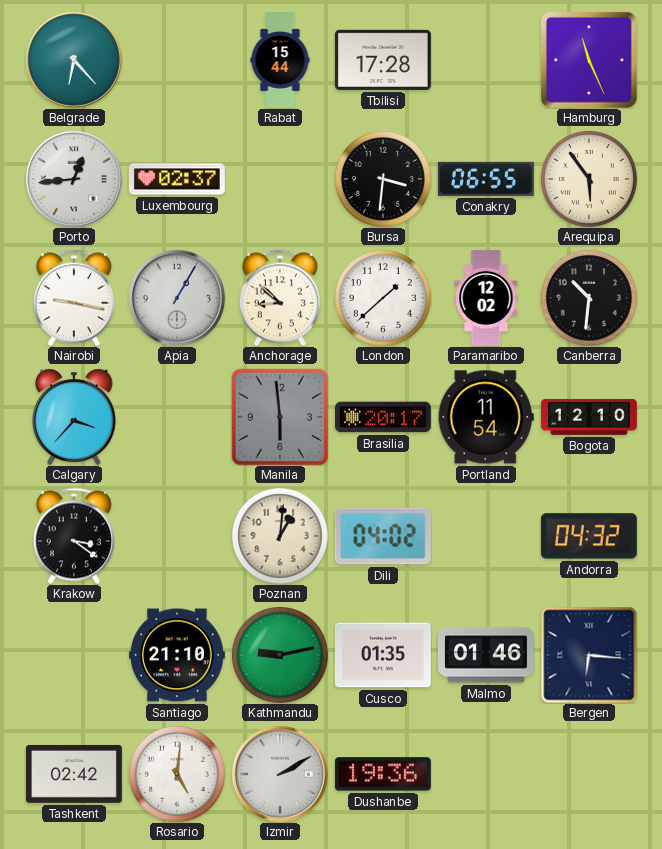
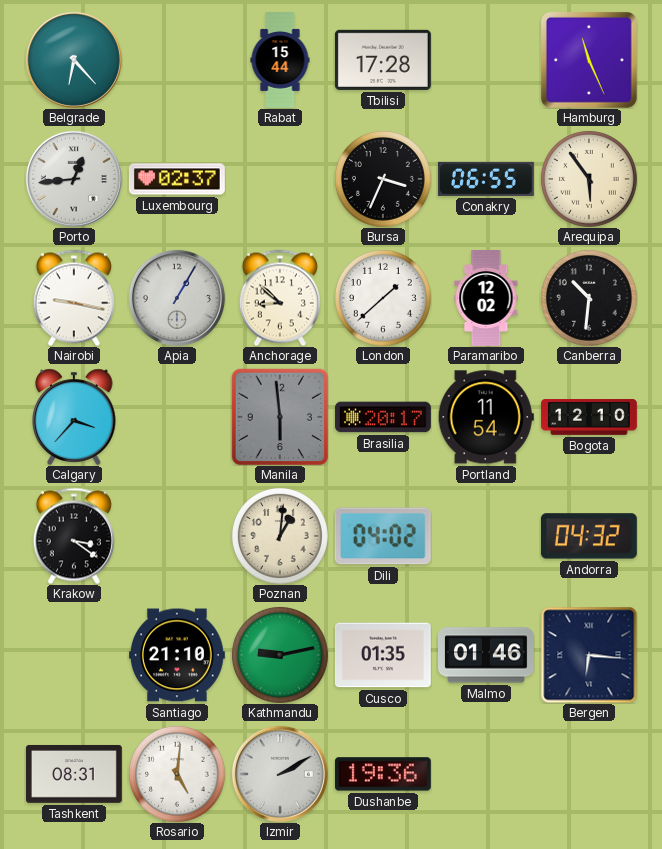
Bursa: 3:31 -> 3:34 (383, 179)
Tashkent: 02:42 -> 08:31 (74, 774)
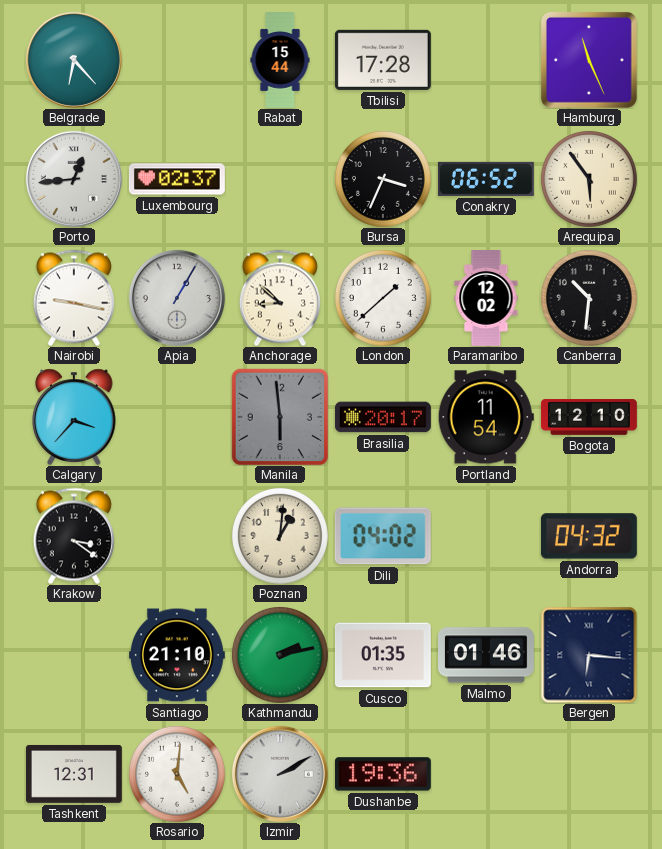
Conakry: 06:55 -> 06:52 (486, 179)
Kathmandu: 9:13 -> 2:13 (280, 655)
Tashkent: 08:31 -> 12:31 (74, 774)
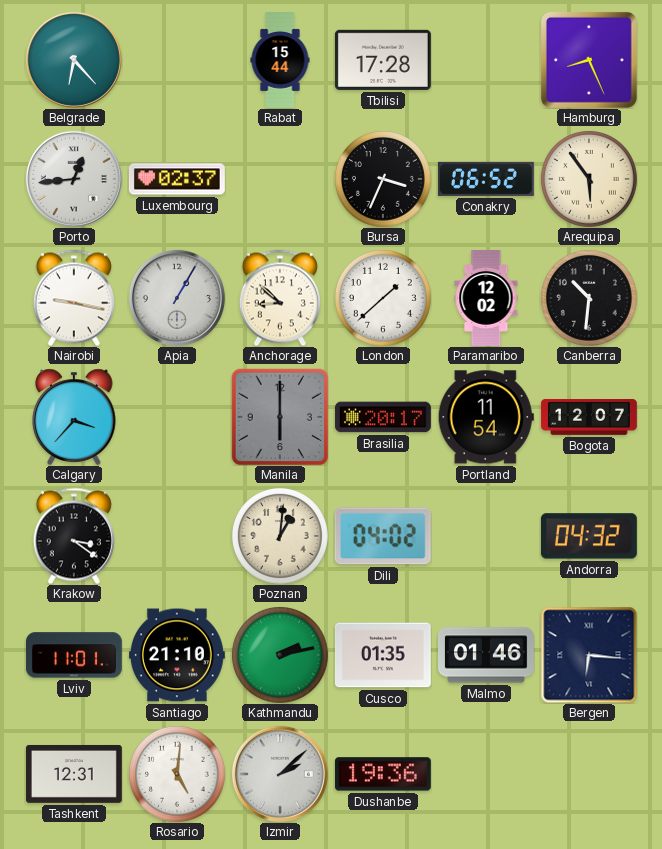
Hamburg: 11:26 -> 8:26 (589, 60)
Manila: 5:59 -> 6:00 (280, 417)
Bogota: 12:10 -> 12:07 (590, 418)
Lviv: none -> 11:01 (74, 655)
Izmir: 2:10 -> 2:08 (280, 774)
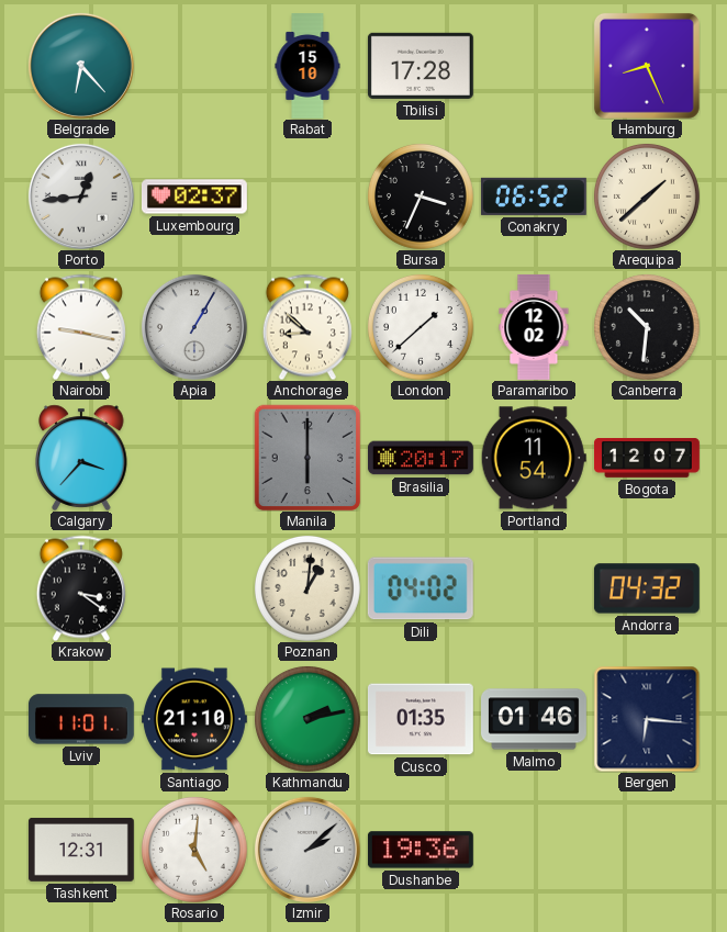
Rabat: 15:44 -> 15:10 (307, 67)
Arequipa: 5:54 -> 1:38 (647, 196)
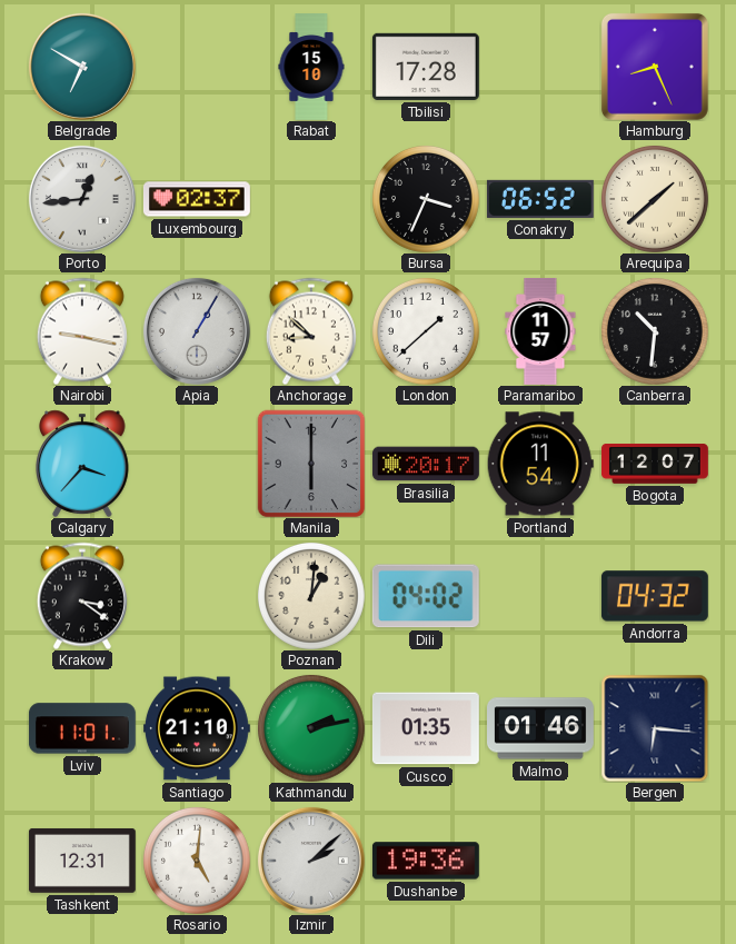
Belgrade: 6:23 -> 6:50 (82, 67)
Paramaribo: 12:02 -> 11:57 (540, 331)
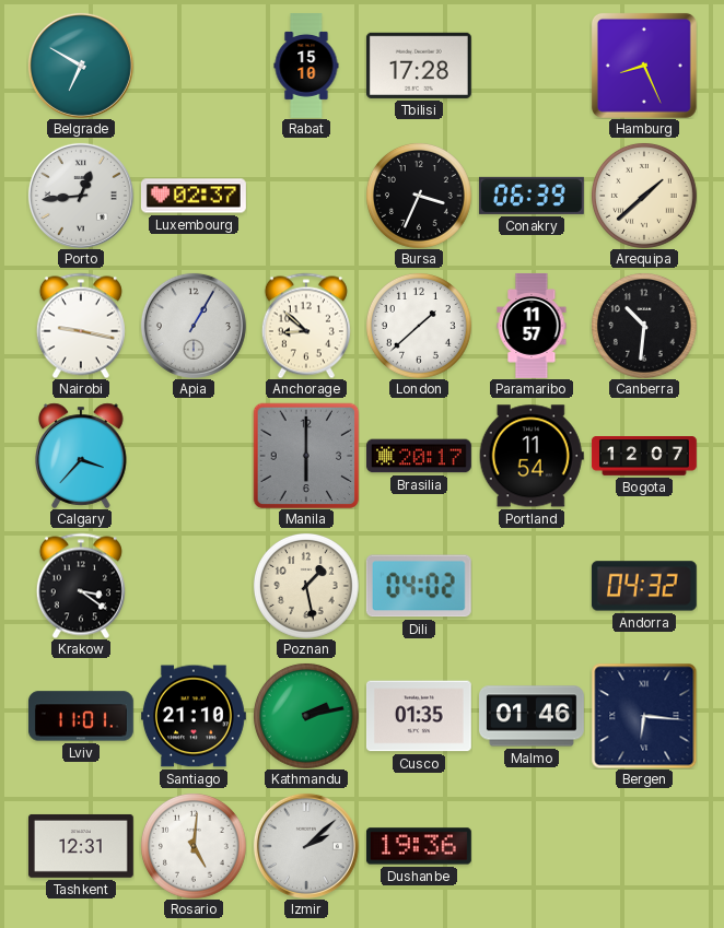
Conakry: 06:52 -> 06:39 (532, 196)
Poznan: 1:01 -> 1:28 (306, 586)
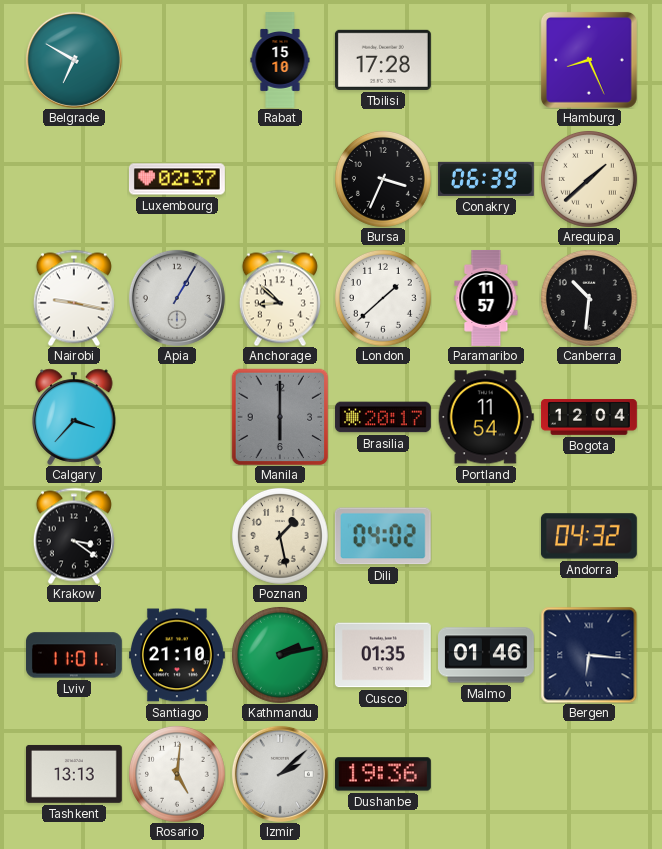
Porto: 12:44 -> none (81, 196)
Bogota: 12:07 -> 12:04 (590, 418)
Tashkent: 12:31 -> 13:13 (74, 774)
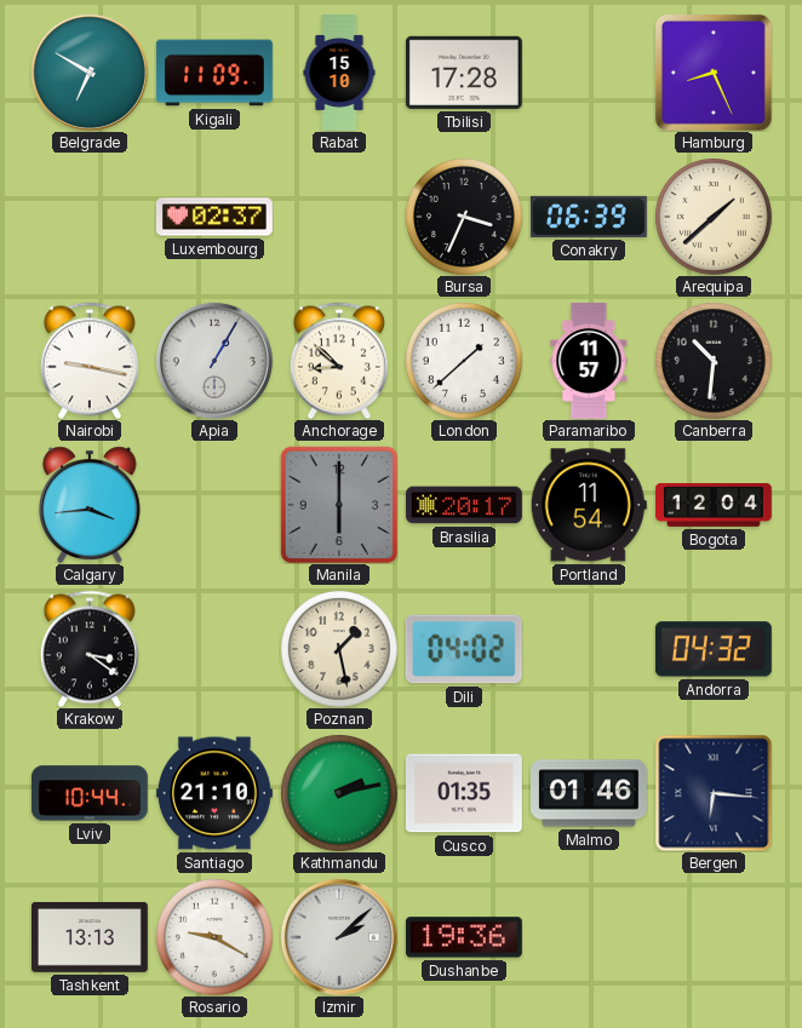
Kigali: none -> 11:09 (214, 73)
Calgary: 3:37 -> 3:44 (90, 505)
Lviv: 11:01 -> 10:44 (90, 793)
Rosario: 5:01 -> 9:20 (214, 937)
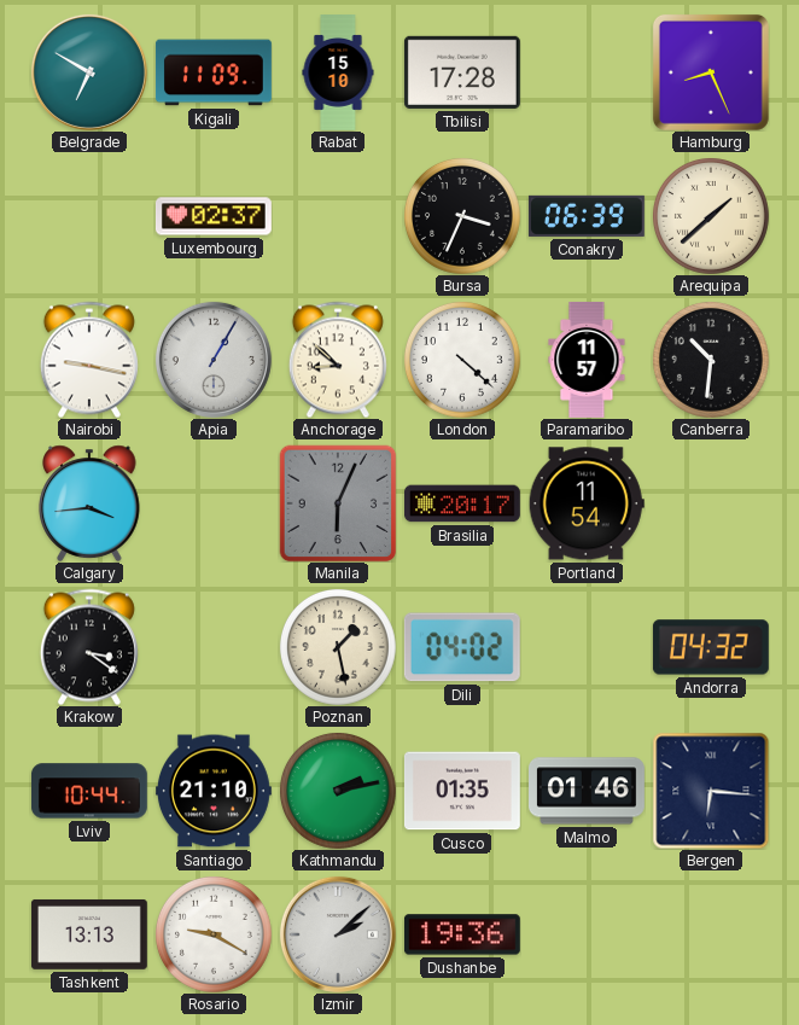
London: 1:38 -> 4:22 (462, 360)
Manila: 6:00 -> 6:04 (338, 503)
Bogota: 12:04 -> none (715, 506)
